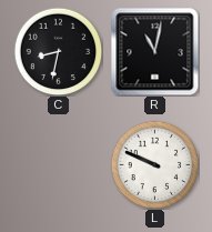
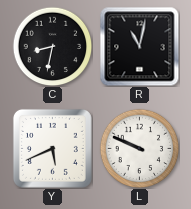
Y: none -> 5:41 (52, 148)
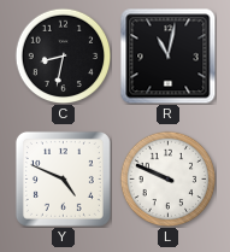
Y: 5:41 -> 4:49 (63, 178)
